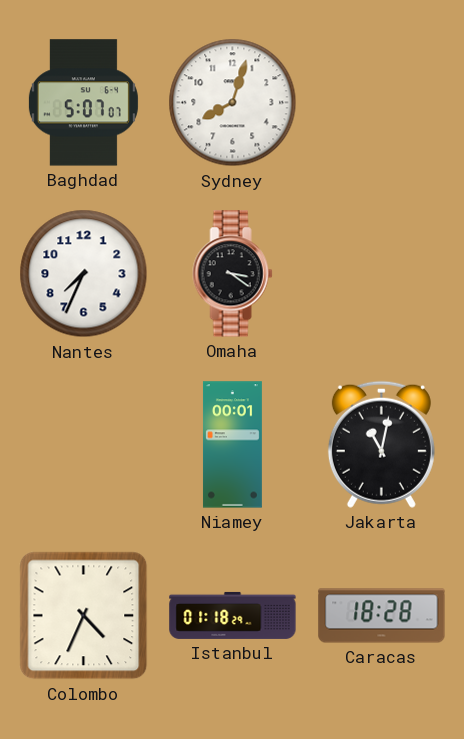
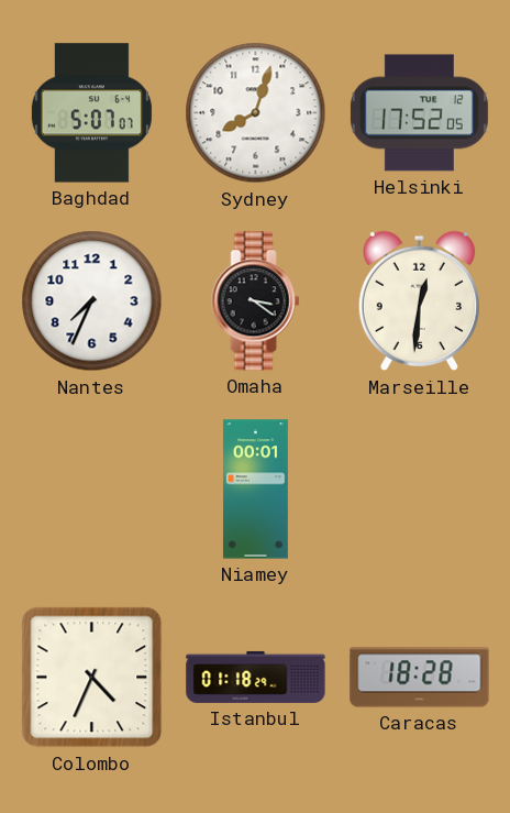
Helsinki: none -> 17:52 (419, 113)
Marseille: none -> 12:31 (419, 301)
Jakarta: 11:02 -> none (381, 444)
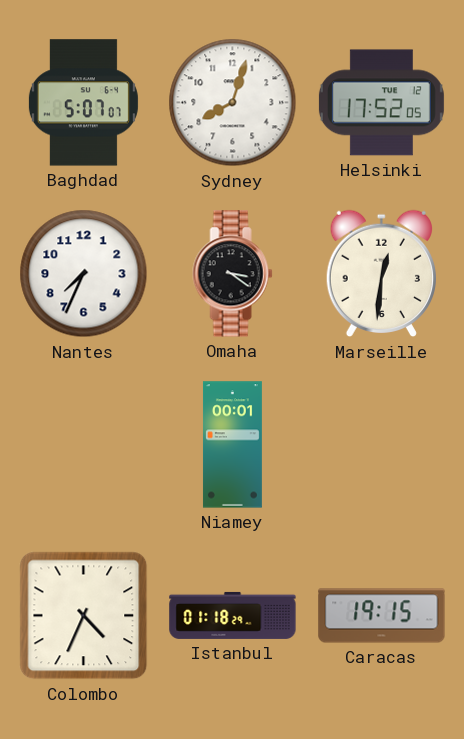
Caracas: 18:28 -> 19:15 (382, 616)
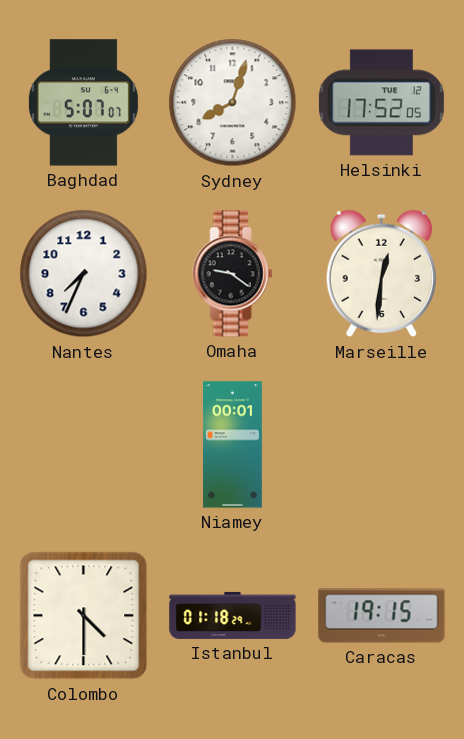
Omaha: 3:21 -> 9:21 (233, 274)
Colombo: 4:34 -> 4:30 (84, 616)
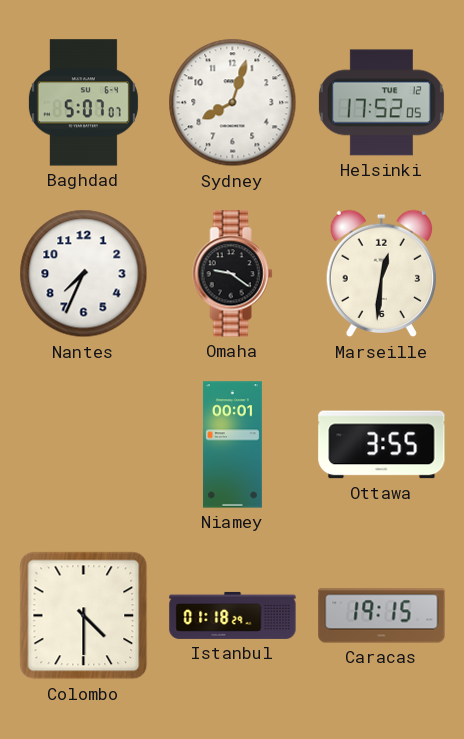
Ottawa: none -> 3:55 (382, 445)
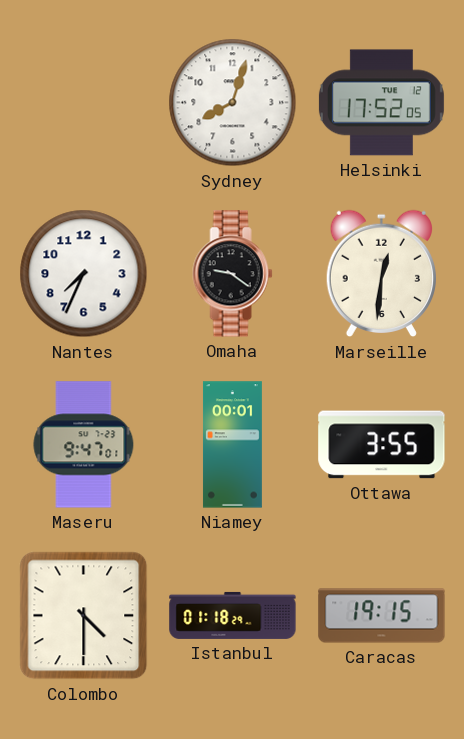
Baghdad: 5:07 -> none (83, 103)
Maseru: none -> 9:47 (84, 445)
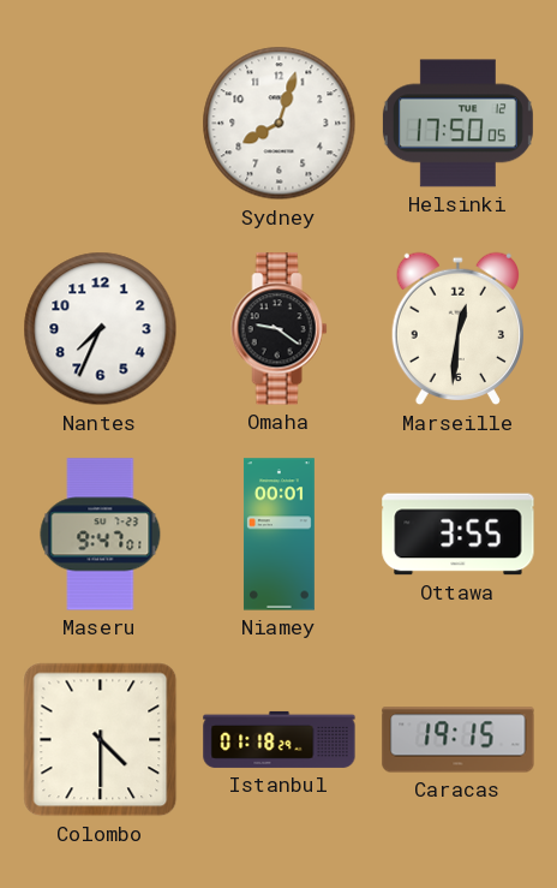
Helsinki: 17:52 -> 17:50 (457, 124)
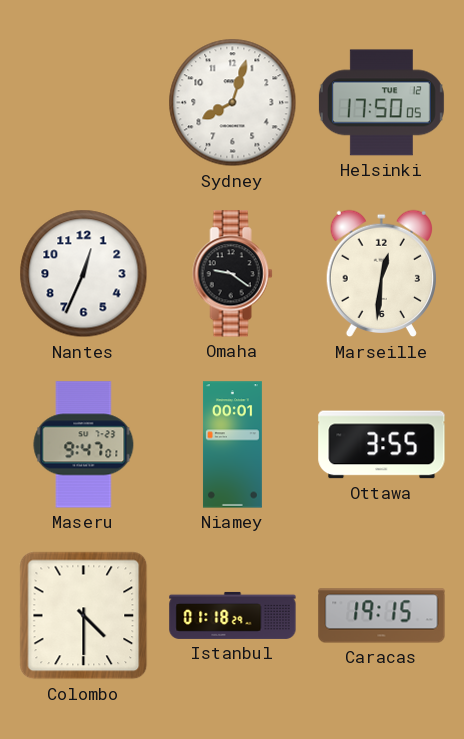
Nantes: 7:34 -> 12:34 (84, 274)
